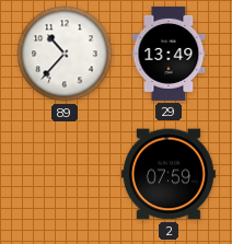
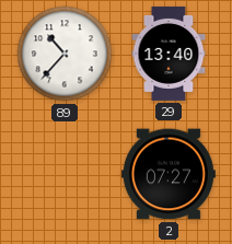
29: 13:49 -> 13:40 (169, 54)
2: 07:59 -> 07:27 (169, 174)
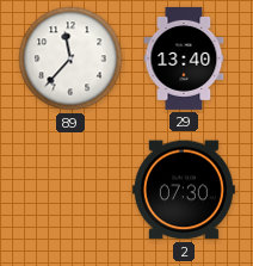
89: 10:37 -> 11:37 (70, 58)
2: 07:27 -> 07:30 (184, 190)
